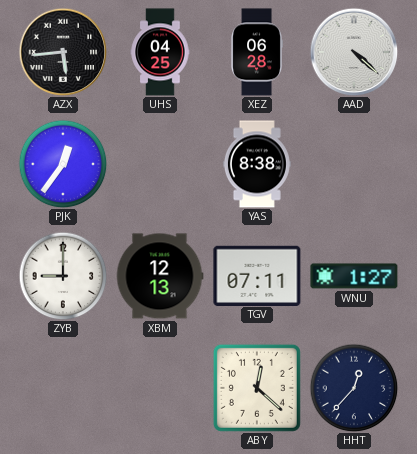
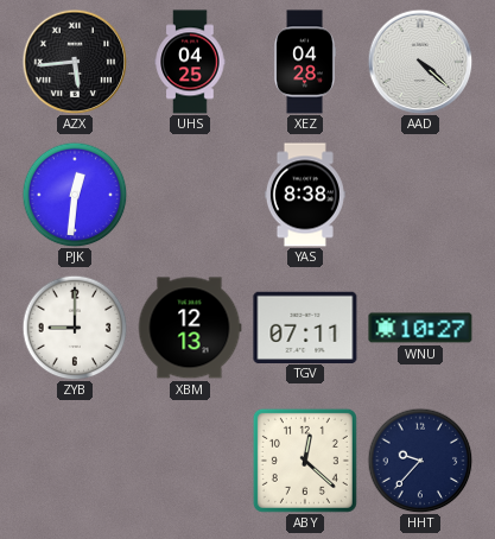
XEZ: 06:28 -> 04:28 (305, 62)
PJK: 12:36 -> 12:31 (75, 195)
WNU: 1:27 -> 10:27 (420, 328)
HHT: 12:37 -> 9:37 (420, 461)
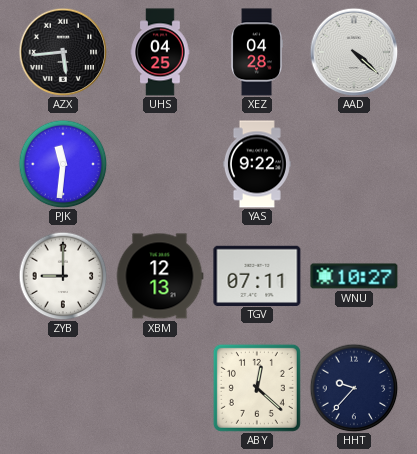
PJK: 12:31 -> 11:31 (63, 164)
YAS: 8:38 -> 9:22 (257, 164)
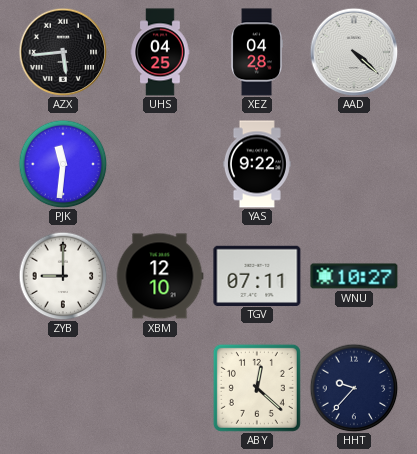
XBM: 12:13 -> 12:10 (160, 276)
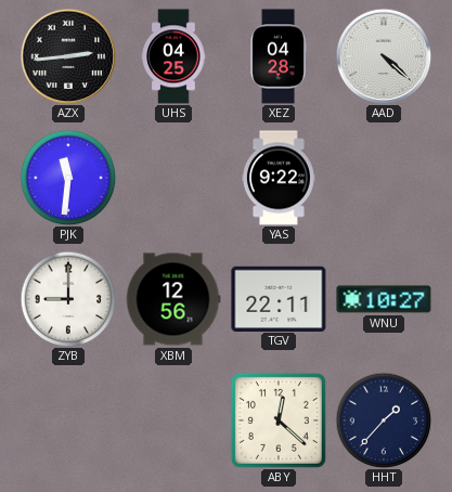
AZX: 5:44 -> 2:44 (68, 56)
XBM: 12:10 -> 12:56 (173, 299)
TGV: 07:11 -> 22:11 (279, 298)
HHT: 9:37 -> 1:37 (384, 420)
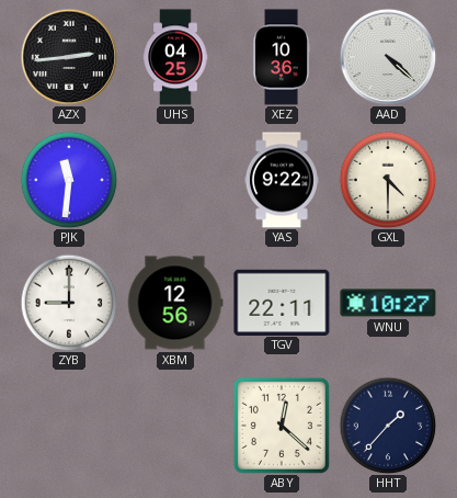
XEZ: 04:28 -> 10:36 (282, 57)
GXL: none -> 4:30 (388, 180)
